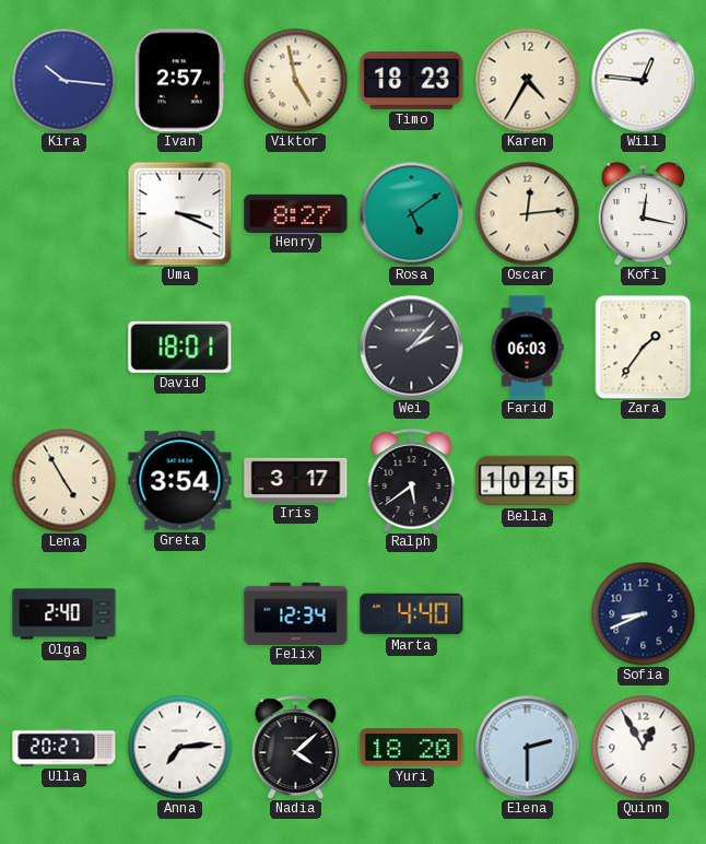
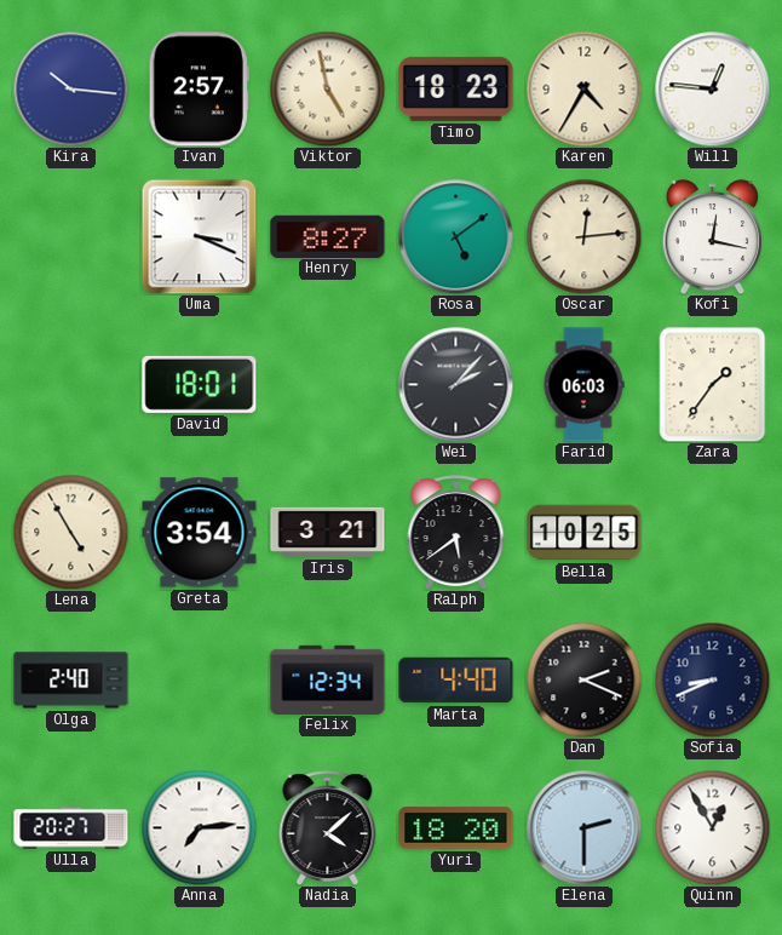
Iris: 3:17 -> 3:21 (328, 532)
Dan: none -> 2:19 (583, 679)
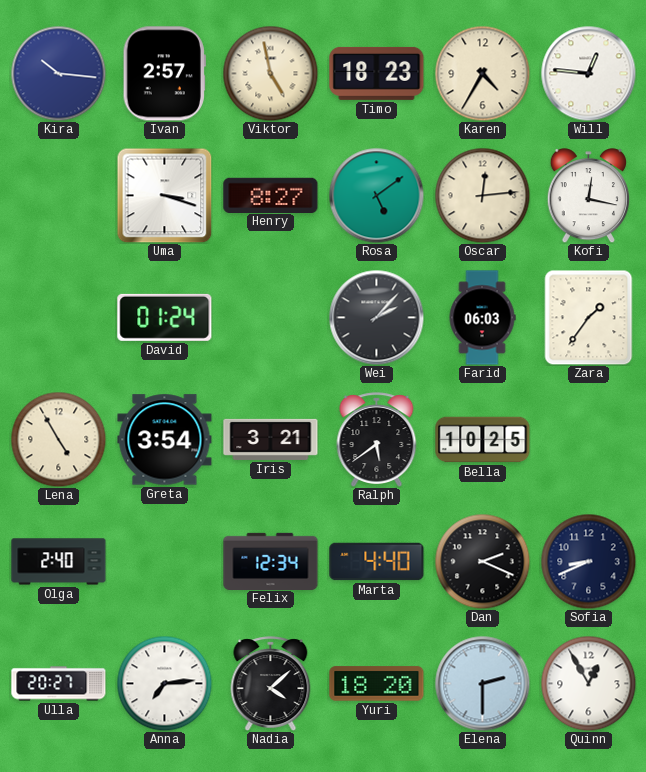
Uma: 3:19 -> 3:18 (164, 195)
David: 18:01 -> 01:24 (165, 317)
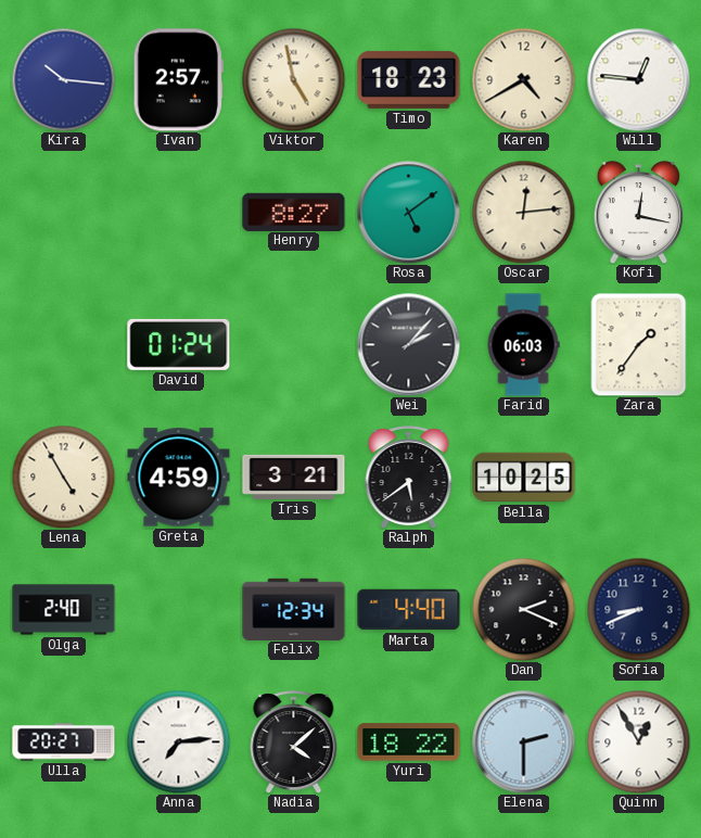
Karen: 4:35 -> 4:40 (523, 79)
Uma: 3:18 -> none (164, 195)
Greta: 3:54 -> 4:59 (179, 478)
Yuri: 18:20 -> 18:22 (409, 742)
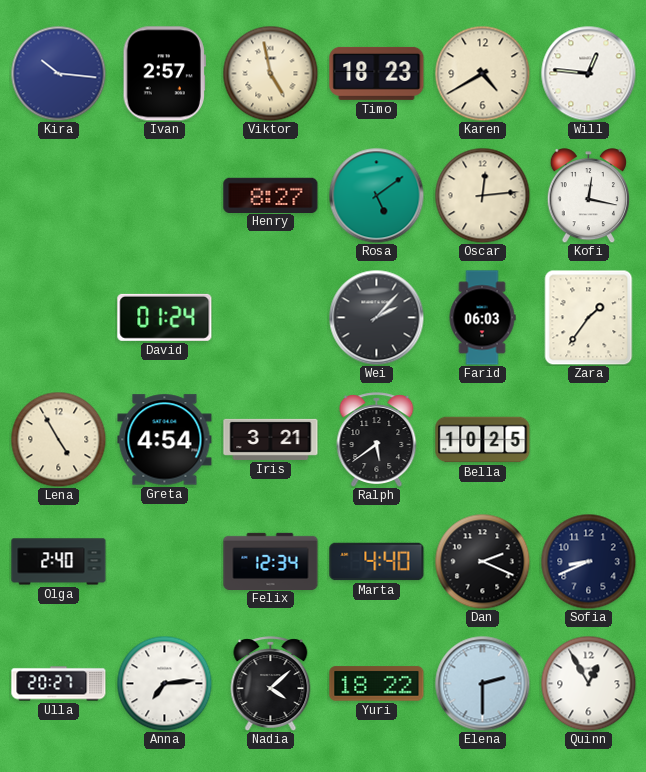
Greta: 4:59 -> 4:54 (165, 440)
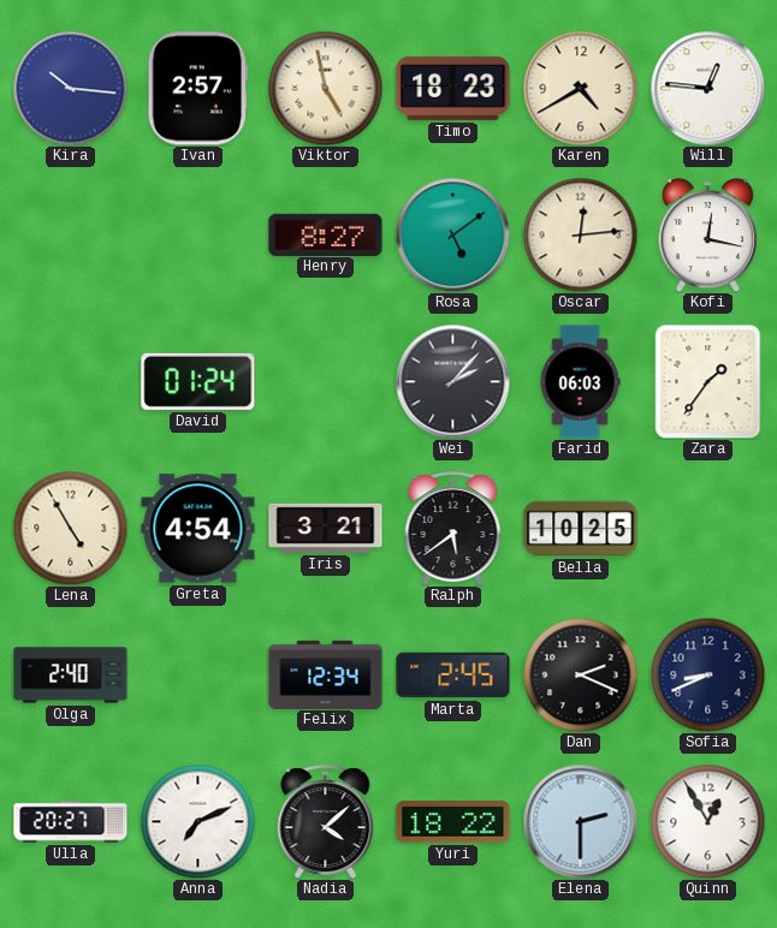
Marta: 4:40 -> 2:45 (453, 676)
Anna: 7:14 -> 7:11 (197, 821)
